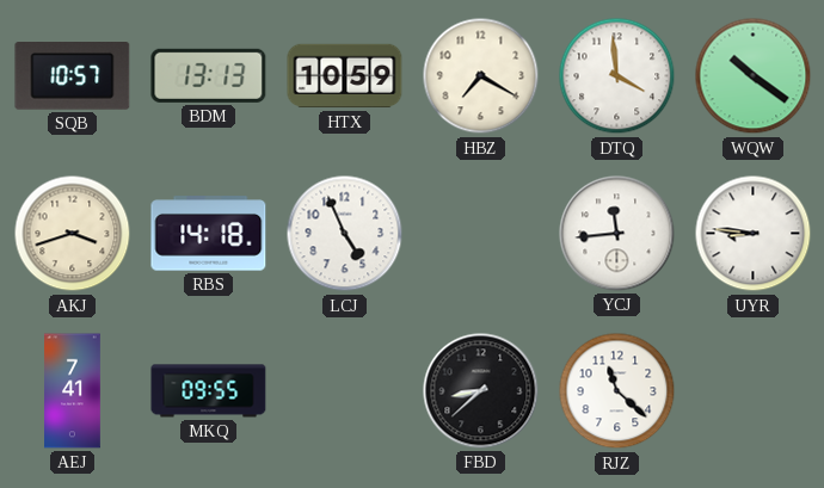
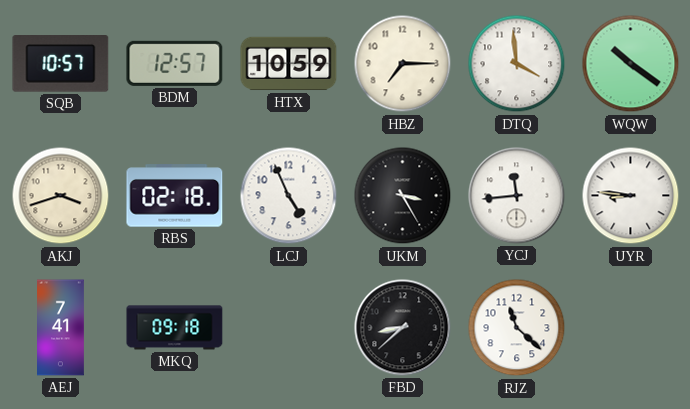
BDM: 13:13 -> 12:57 (175, 63)
HBZ: 7:20 -> 7:15 (403, 64)
RBS: 14:18 -> 02:18 (175, 196)
UKM: none -> 3:25 (403, 196)
MKQ: 09:55 -> 09:18 (175, 328)
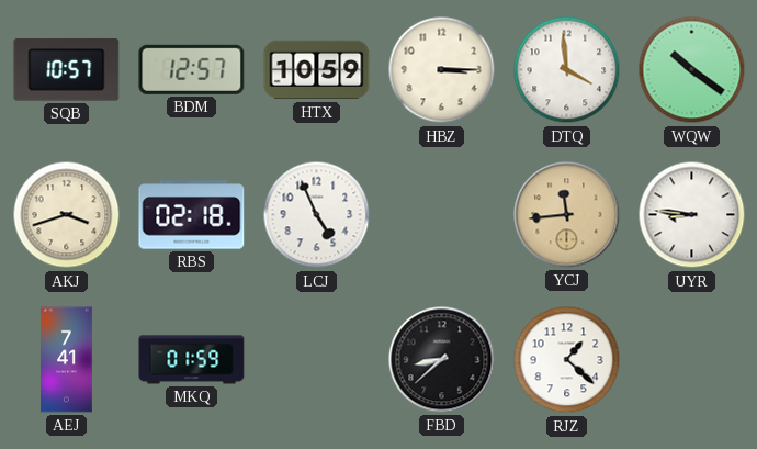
HBZ: 7:15 -> 3:15 (442, 70)
UKM: 3:25 -> none (403, 196)
YCJ dial: white -> champagne (567, 215)
MKQ: 09:18 -> 01:59 (192, 360)
RJZ: 11:22 -> 1:22 (567, 360)
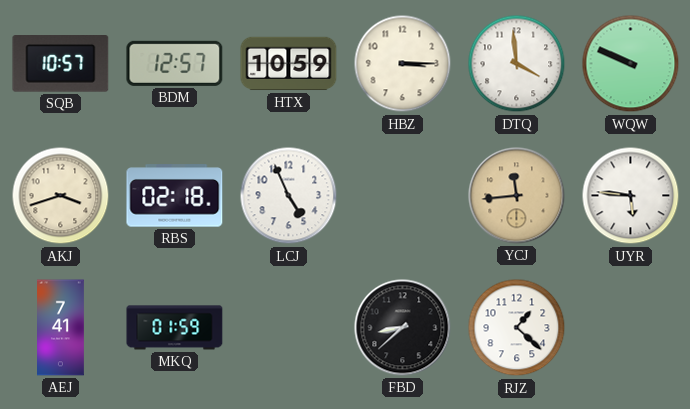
WQW: 10:21 -> 9:49 (631, 64)
UYR: 8:46 -> 5:46 (631, 196)
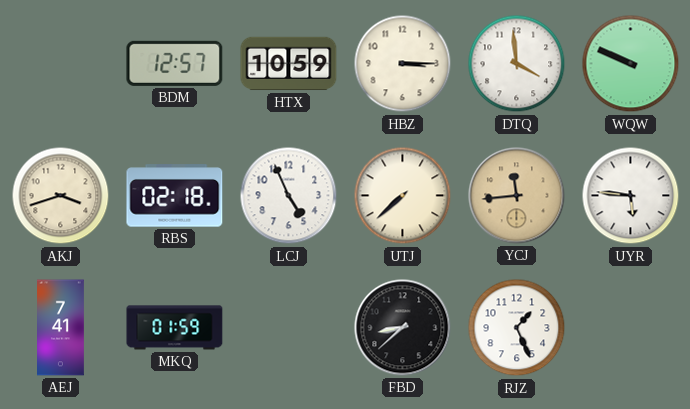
SQB: 10:57 -> none (61, 64)
UTJ: none -> 7:38 (403, 196)
RJZ: 1:22 -> 1:26 (517, 328)
